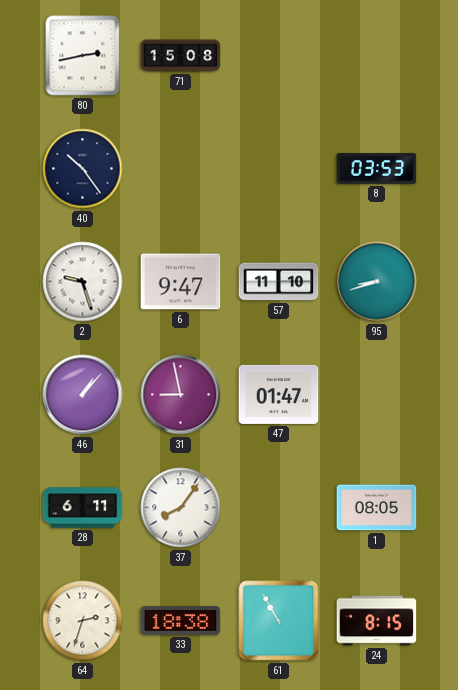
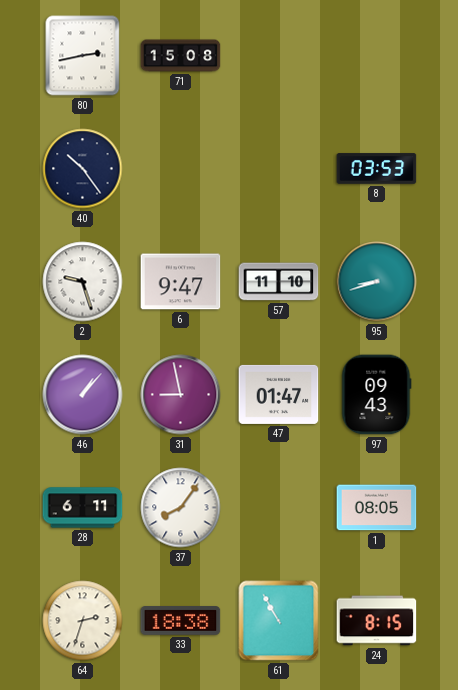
97: none -> 09:43 (377, 395)
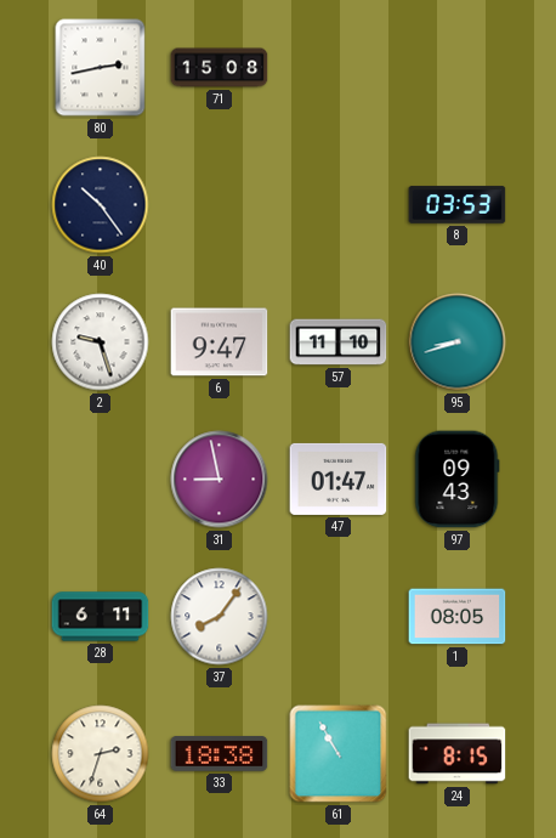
46: 1:07 -> none (83, 395)
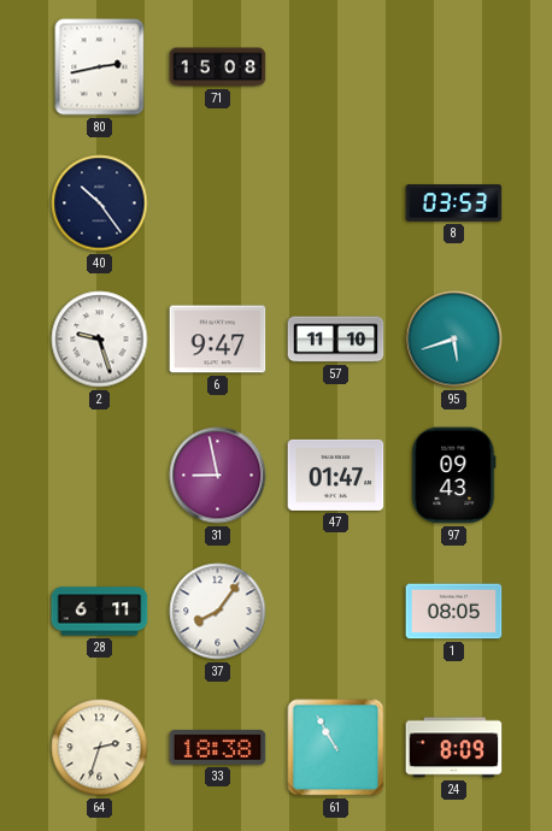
95: 8:42 -> 5:42 (454, 340)
24: 8:15 -> 8:09 (454, 748)
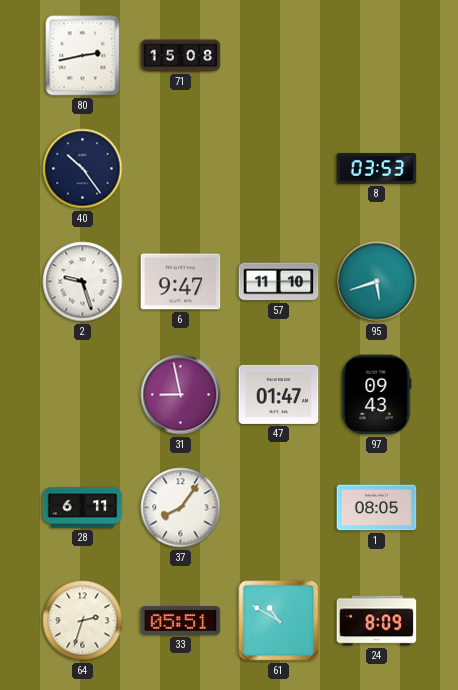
33: 18:38 -> 05:51 (181, 621)
61: 10:55 -> 10:50 (279, 621)
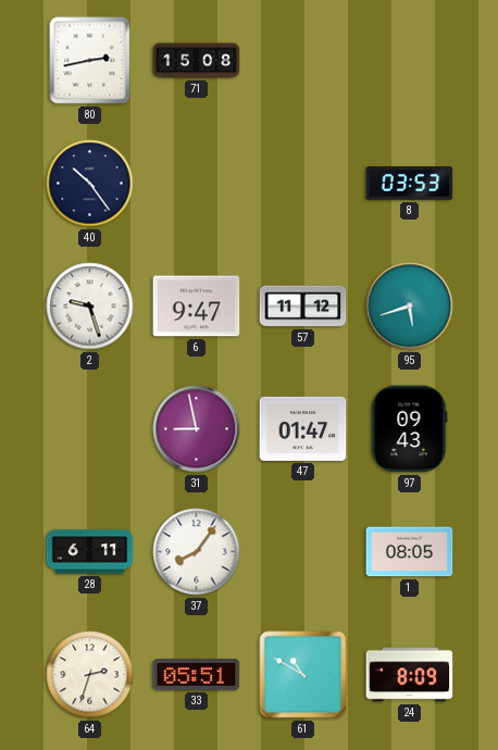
57: 11:10 -> 11:12 (303, 307)
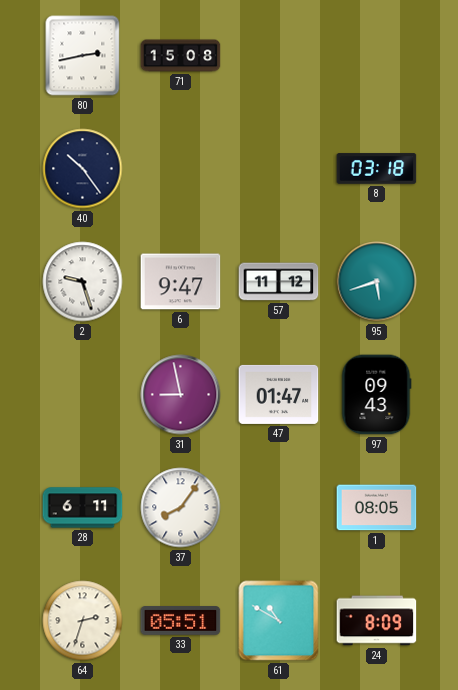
8: 03:53 -> 03:18 (377, 169)
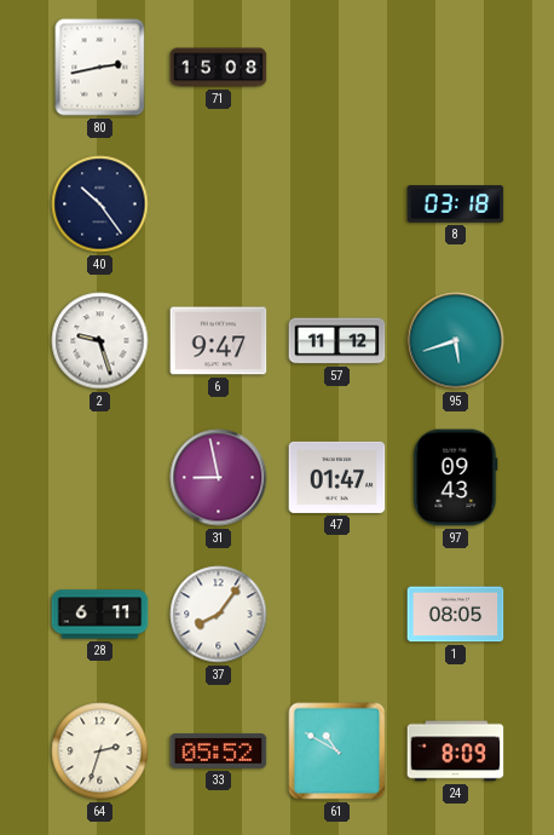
33: 05:51 -> 05:52 (219, 751)
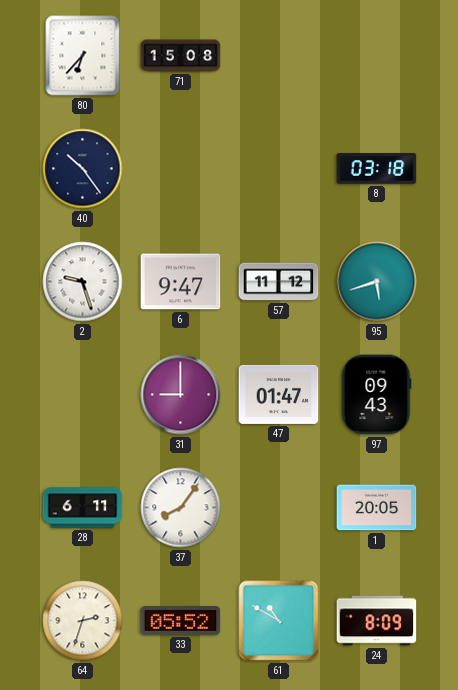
80: 2:43 -> 6:37 (83, 56)
31: 8:58 -> 9:00 (181, 395)
1: 08:05 -> 20:05 (377, 508)
